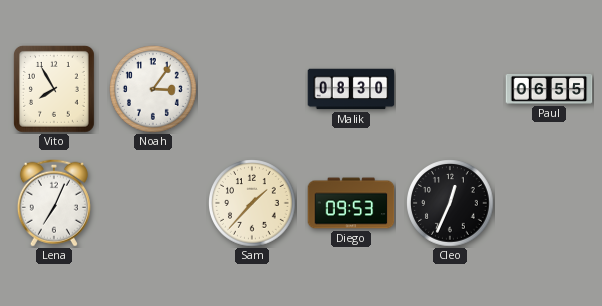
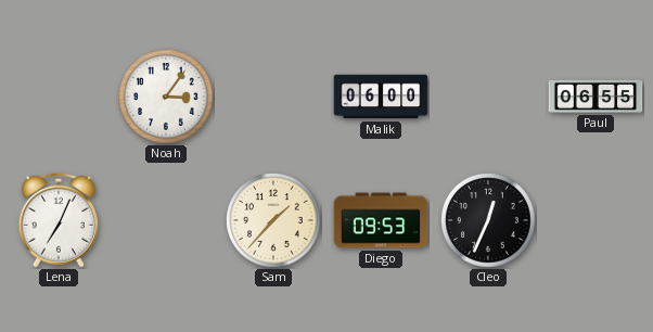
Vito: 7:55 -> none (54, 89)
Malik: 08:30 -> 06:00 (381, 97)
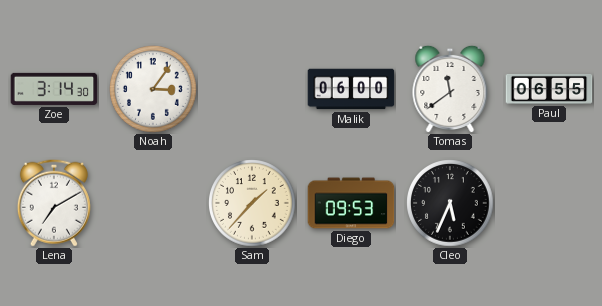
Zoe: none -> 3:14 (54, 89)
Tomas: none -> 11:39 (450, 89)
Lena: 7:04 -> 7:10 (54, 203)
Cleo: 12:34 -> 5:34 (450, 203)
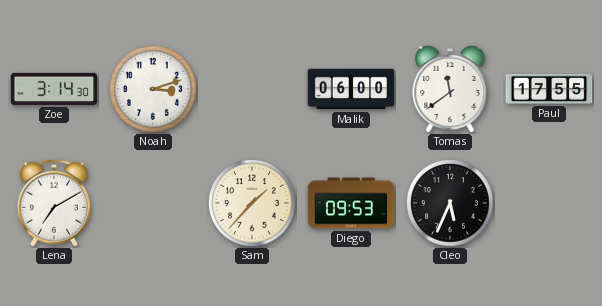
Noah: 3:06 -> 3:12 (153, 89)
Paul: 06:55 -> 17:55 (549, 89)
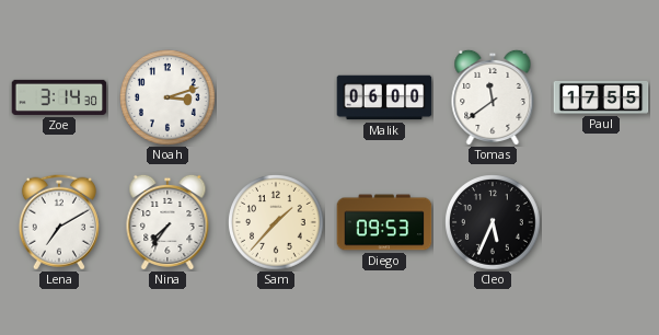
Nina: none -> 7:36 (167, 222)
